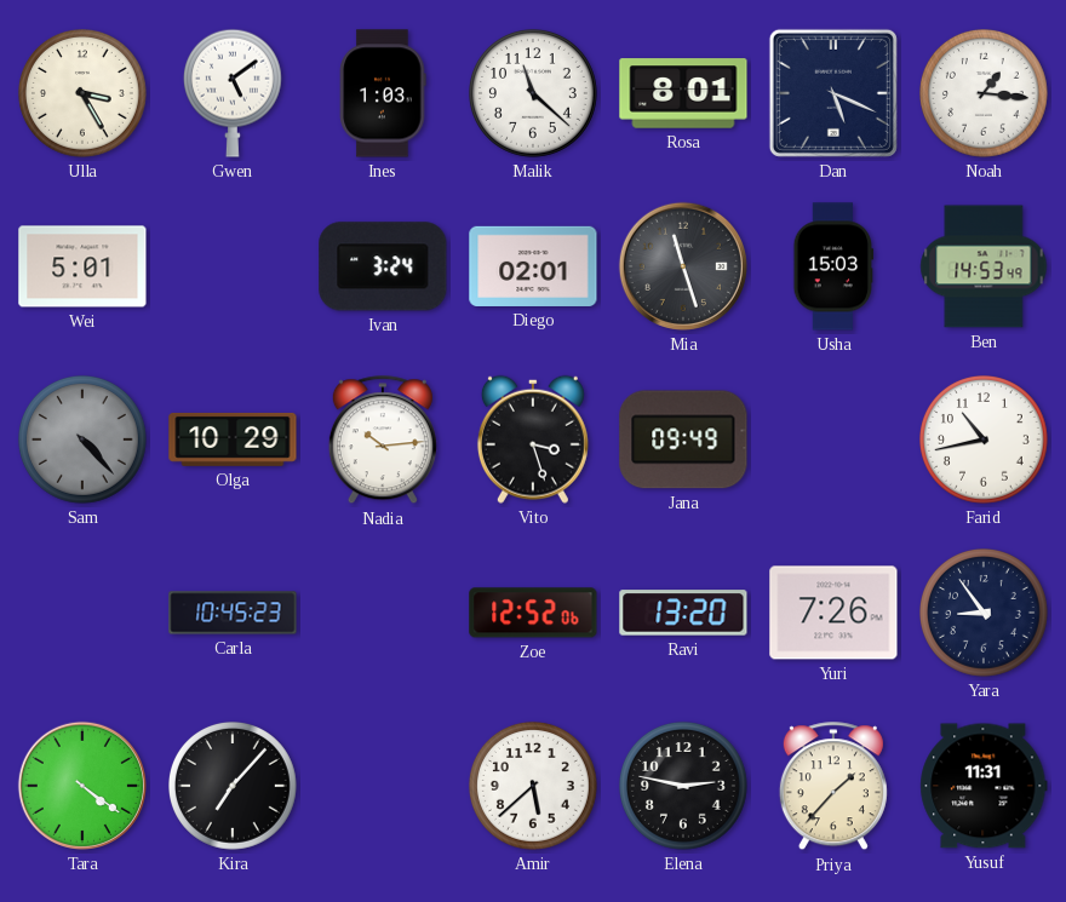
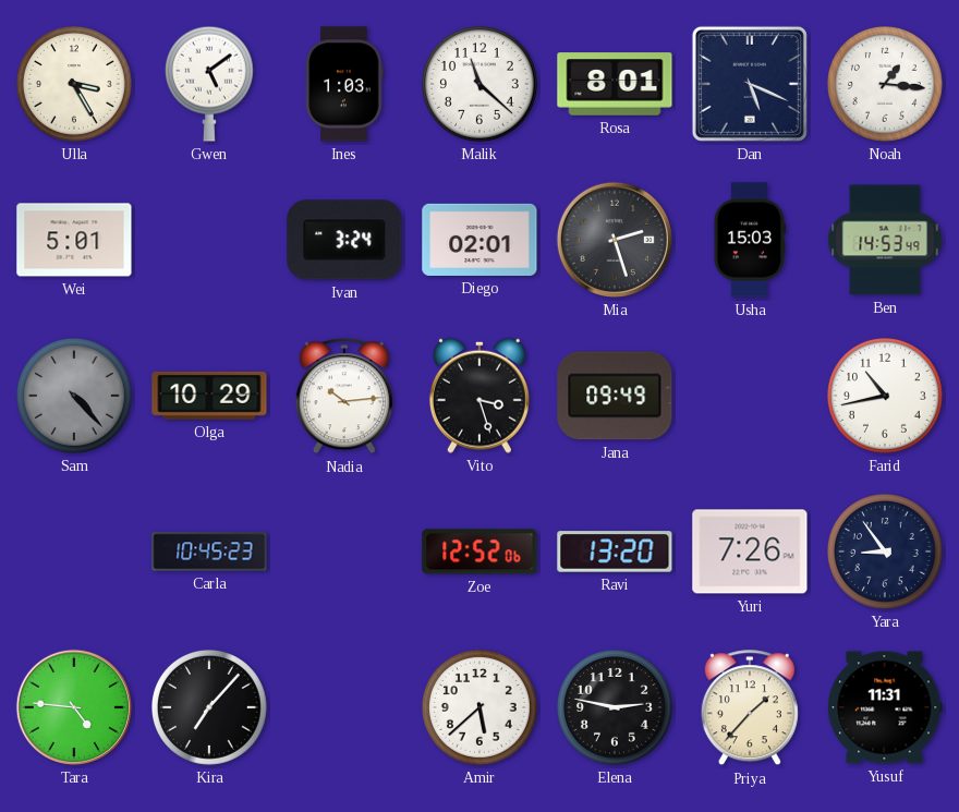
Mia: 11:27 -> 2:27 (615, 240)
Tara: 4:21 -> 4:46 (74, 707)
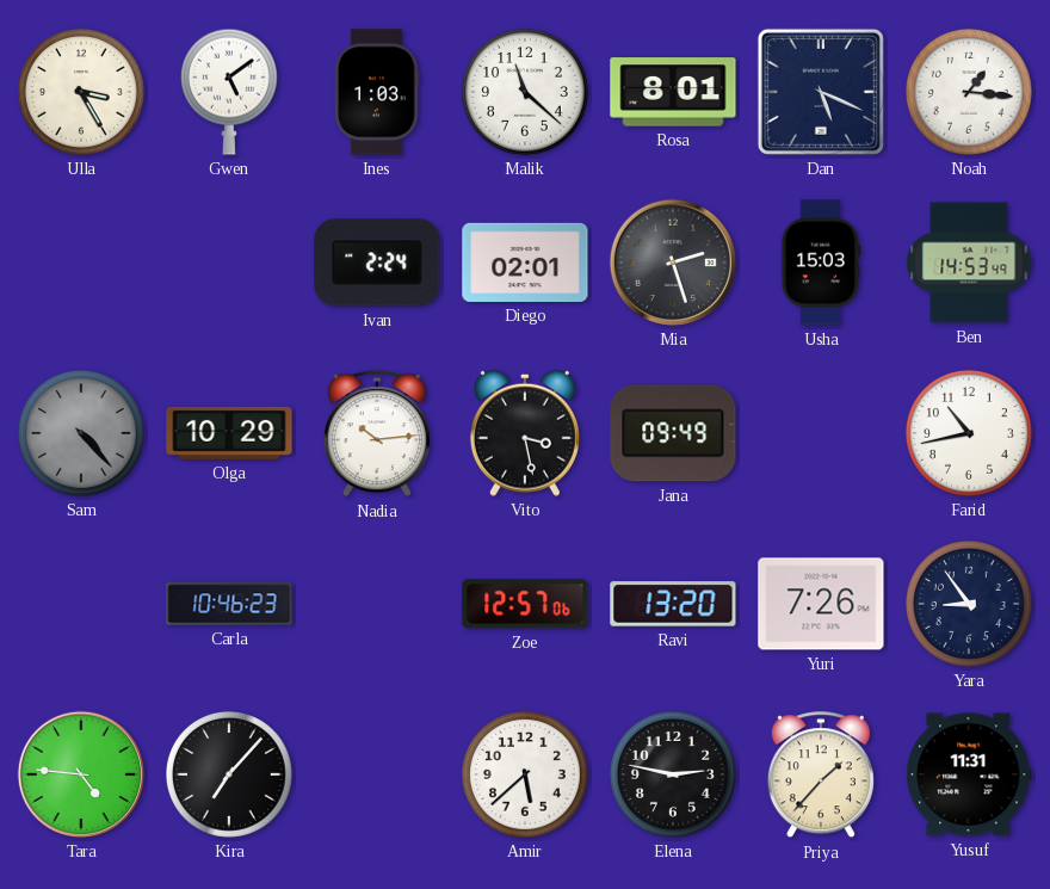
Wei: 5:01 -> none (74, 240)
Ivan: 3:24 -> 2:24 (377, 263)
Vito: 3:27 -> 3:28 (525, 433)
Carla: 10:45 -> 10:46 (229, 604)
Zoe: 12:52 -> 12:57 (525, 604)
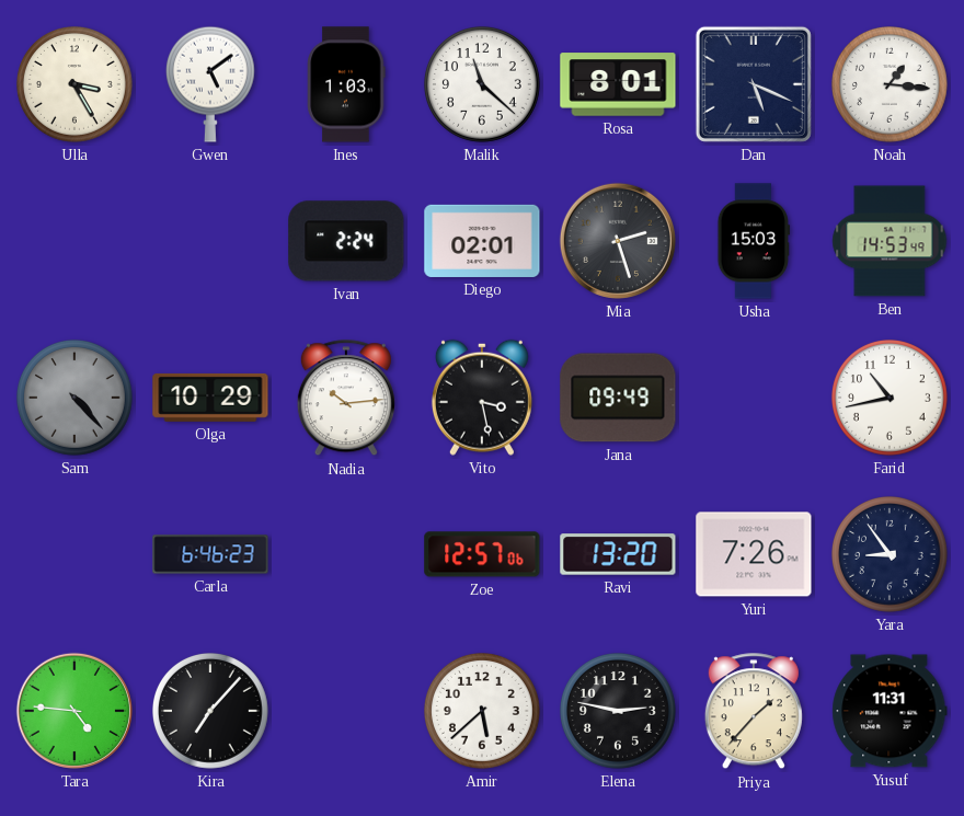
Carla: 10:46 -> 6:46 (210, 554)
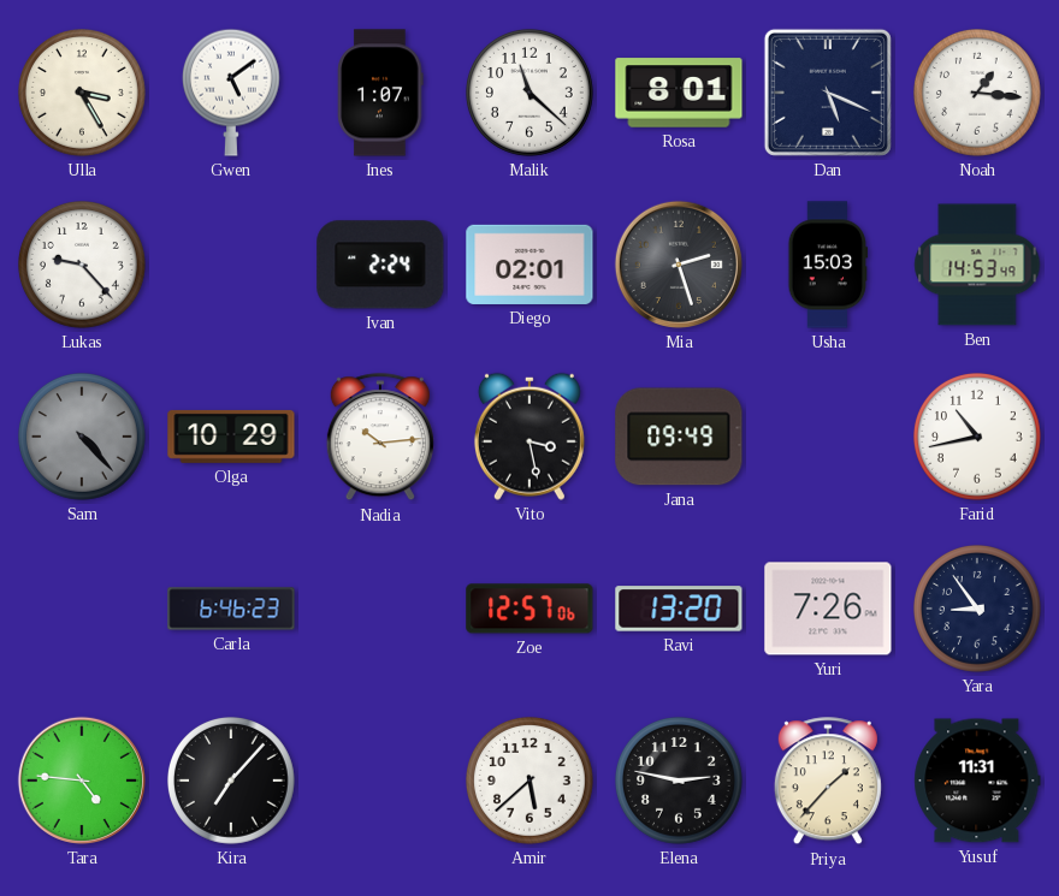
Ines: 1:03 -> 1:07 (380, 93)
Lukas: none -> 9:23 (83, 266)
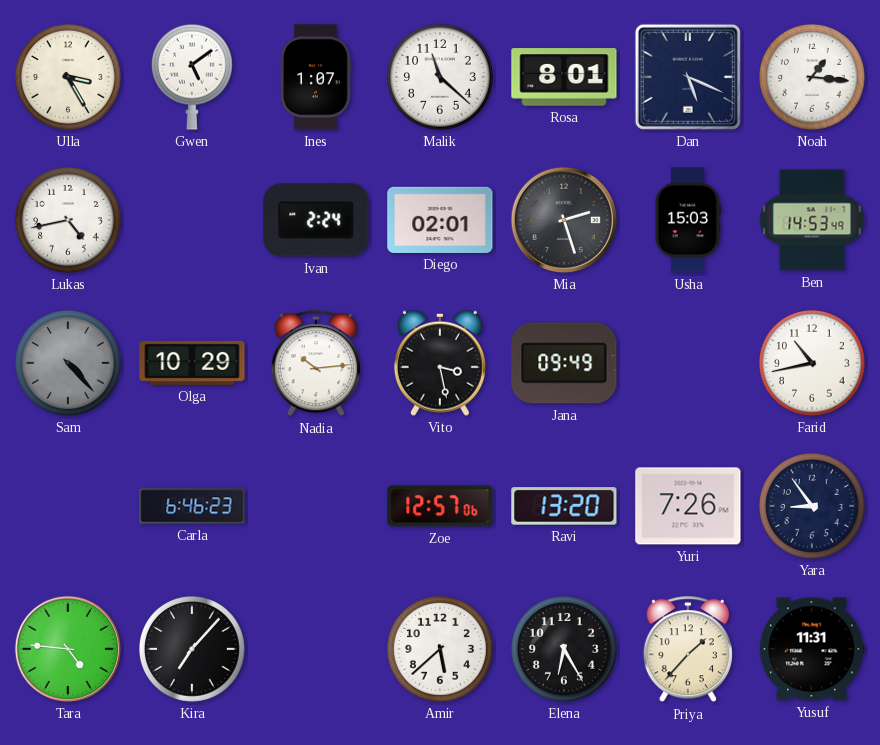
Lukas: 9:23 -> 4:43 (69, 221)
Elena: 2:47 -> 6:25 (565, 650)
